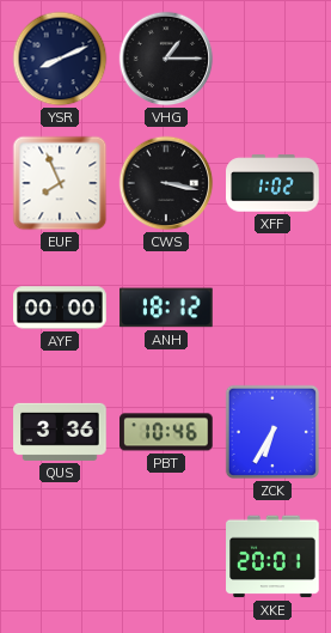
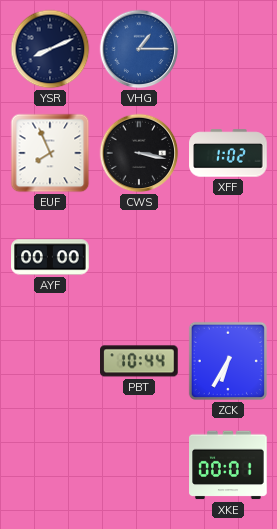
VHG dial: black -> blue (139, 49)
ANH: 18:12 -> none (166, 308)
QUS: 3:36 -> none (60, 432)
PBT: 10:46 -> 10:44 (139, 361)
XKE: 20:01 -> 00:01 (228, 465)
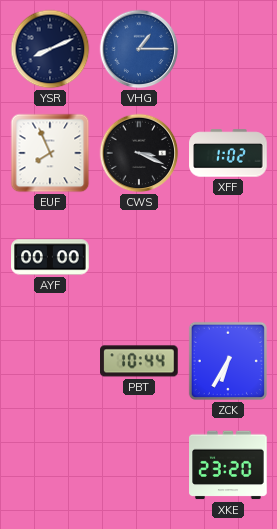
CWS: 3:17 -> 3:19 (139, 153)
XKE: 00:01 -> 23:20 (228, 465)
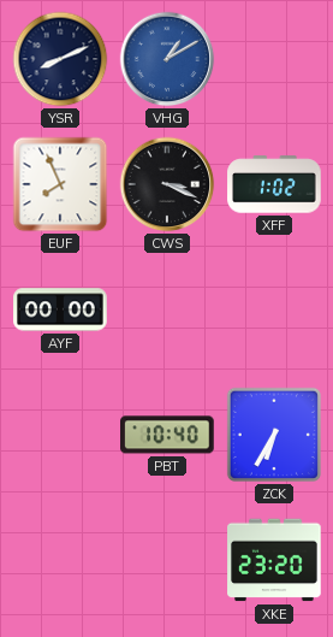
VHG: 1:15 -> 1:10 (167, 59)
PBT: 10:44 -> 10:40 (167, 435)
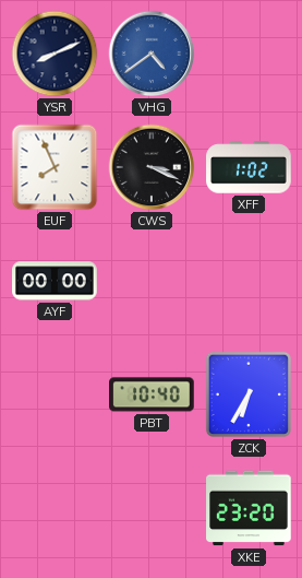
VHG: 1:10 -> 4:39 (152, 54)
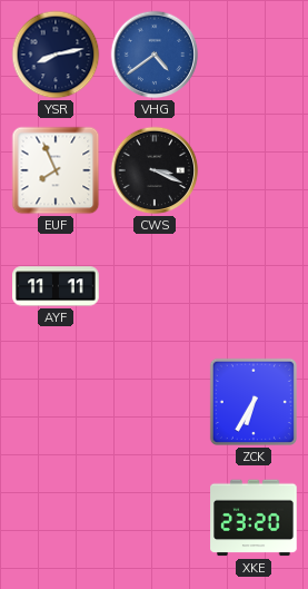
YSR: 8:11 -> 8:13 (56, 55)
XFF: 1:02 -> none (249, 167)
AYF: 00:00 -> 11:11 (56, 286)
PBT: 10:40 -> none (152, 394)
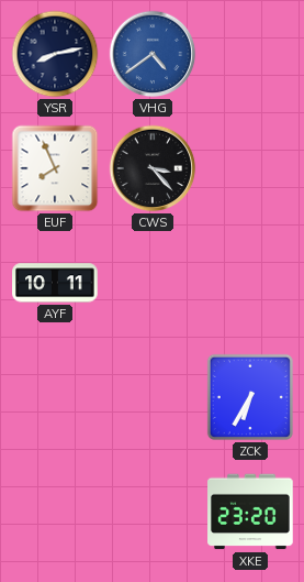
CWS: 3:19 -> 3:23 (153, 168)
AYF: 11:11 -> 10:11 (55, 283)
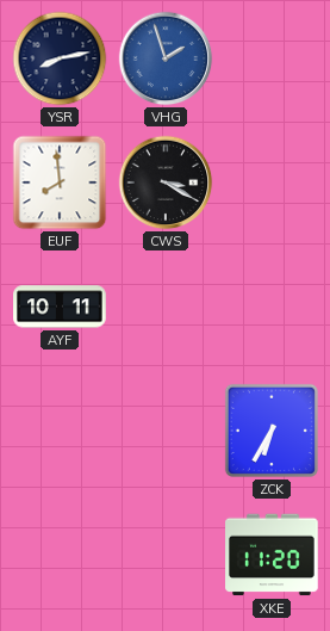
VHG: 4:39 -> 1:57 (166, 58)
EUF: 7:56 -> 7:59 (60, 183)
CWS: 3:23 -> 3:20 (166, 183)
XKE: 23:20 -> 11:20 (272, 555)
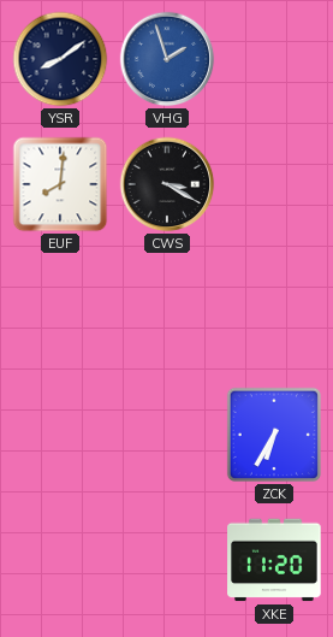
YSR: 8:13 -> 8:09 (60, 59)
EUF: 7:59 -> 8:01 (60, 184)
AYF: 10:11 -> none (60, 307)
